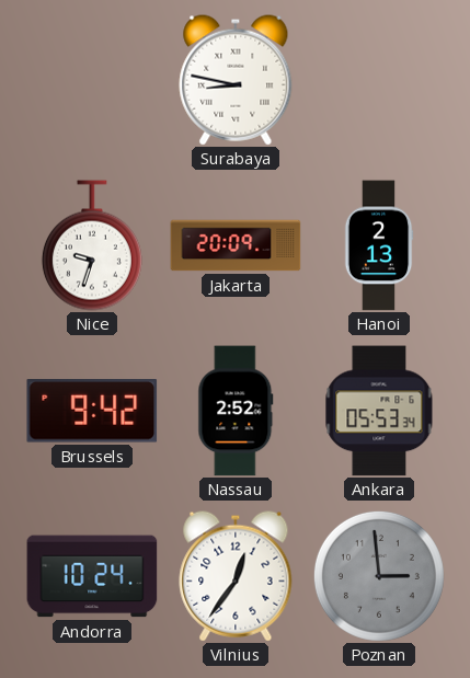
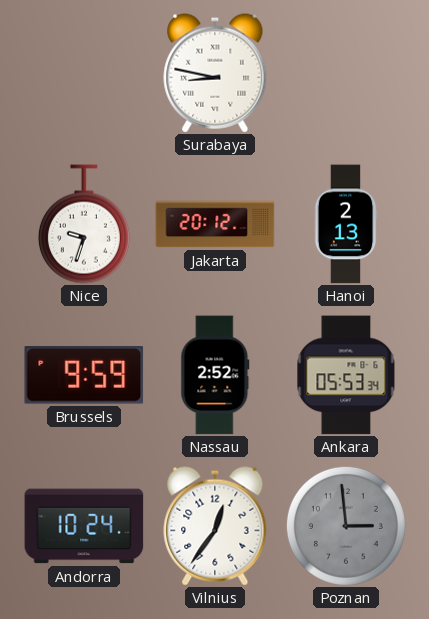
Jakarta: 20:09 -> 20:12 (215, 224)
Brussels: 9:42 -> 9:59 (84, 376)
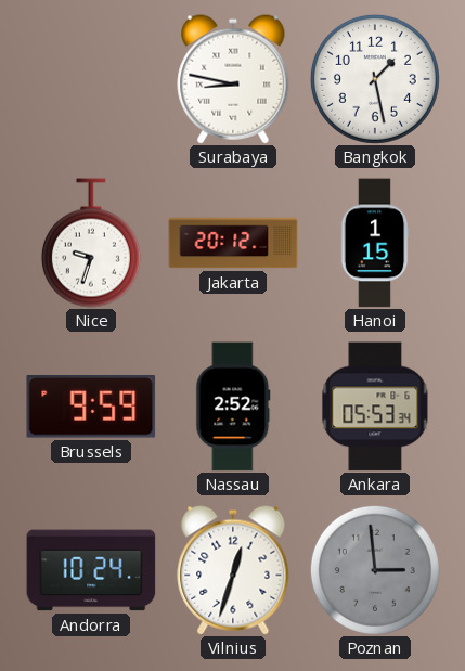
Bangkok: none -> 1:28 (375, 79)
Hanoi: 2:13 -> 1:15 (375, 243)
Vilnius: 12:36 -> 12:33 (233, 570)
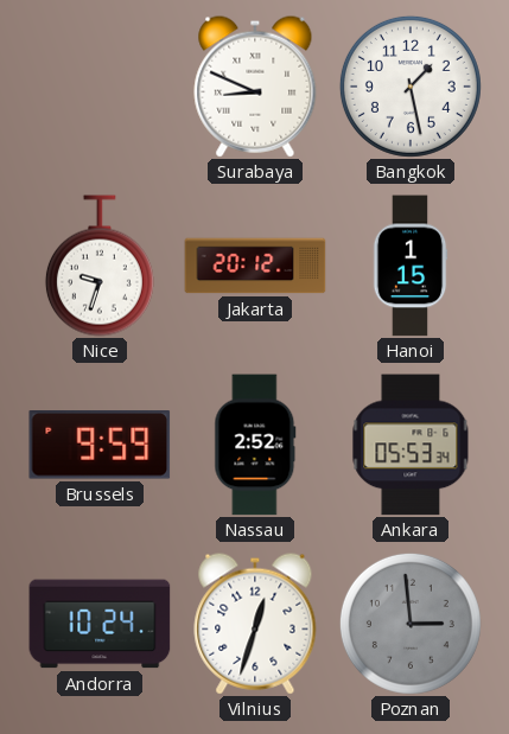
Surabaya: 8:47 -> 8:49 (255, 87)
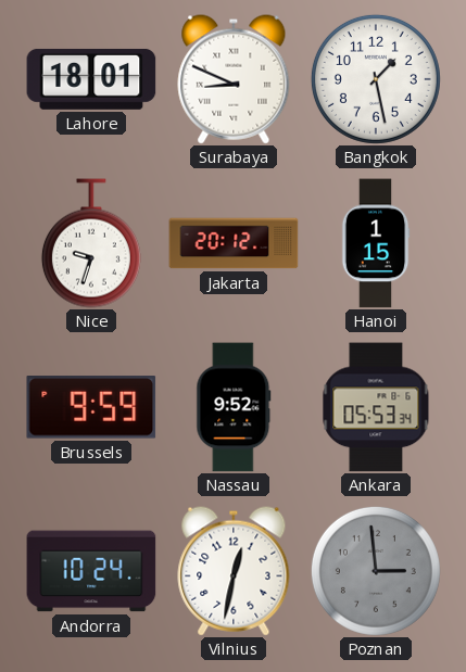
Lahore: none -> 18:01 (91, 79)
Nassau: 2:52 -> 9:52 (234, 407)
Vilnius: 12:33 -> 12:32 (234, 571)
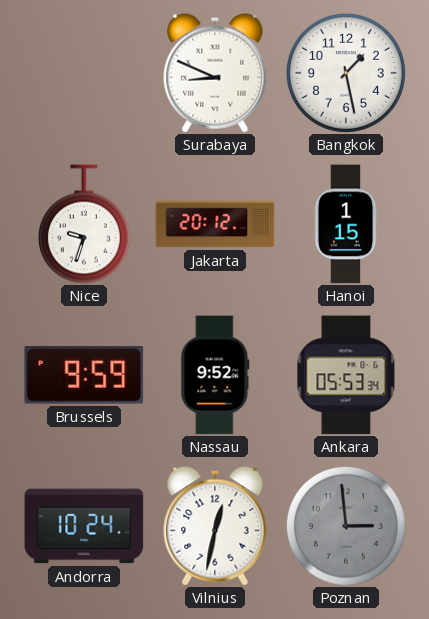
Lahore: 18:01 -> none (91, 79)
